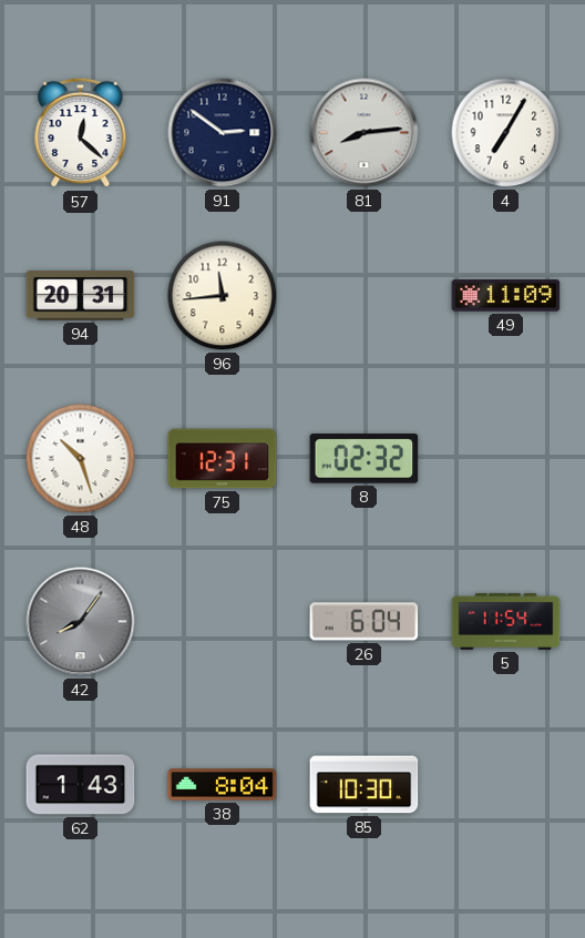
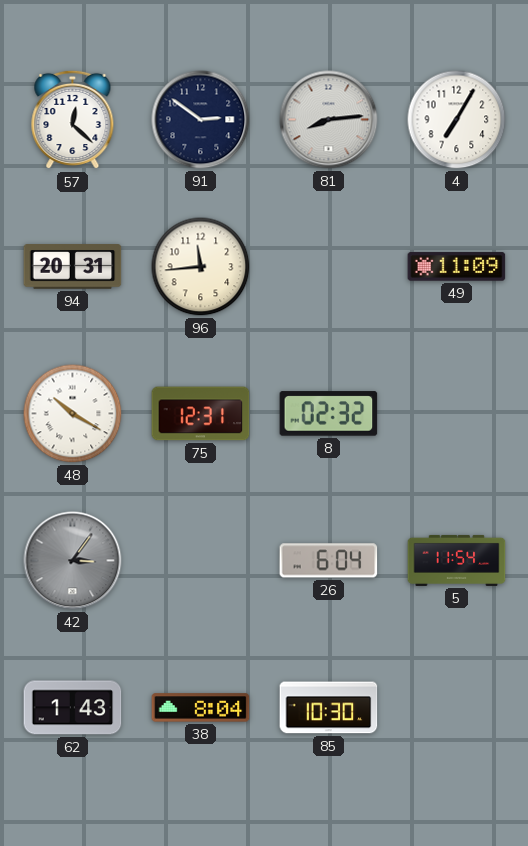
48: 10:27 -> 10:20 (73, 414)
42: 8:06 -> 3:06 (73, 561)
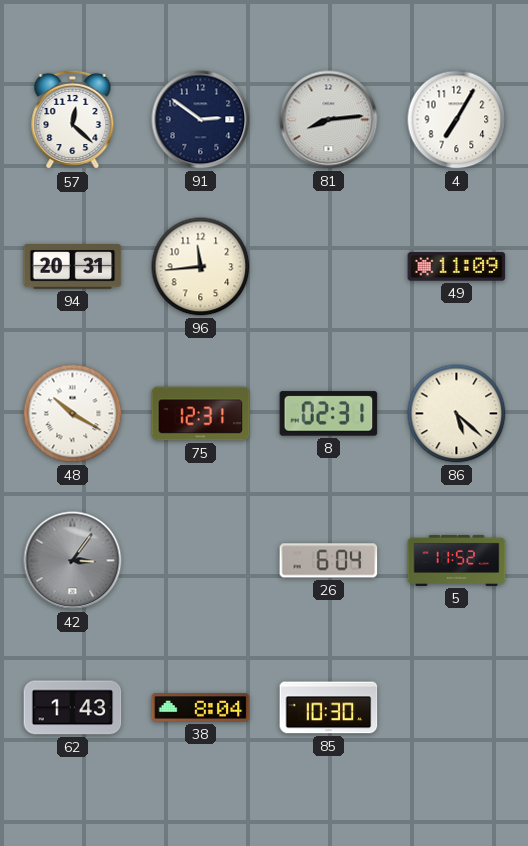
8: 02:32 -> 02:31 (329, 414)
86: none -> 5:22 (457, 414)
5: 11:54 -> 11:52 (457, 560)
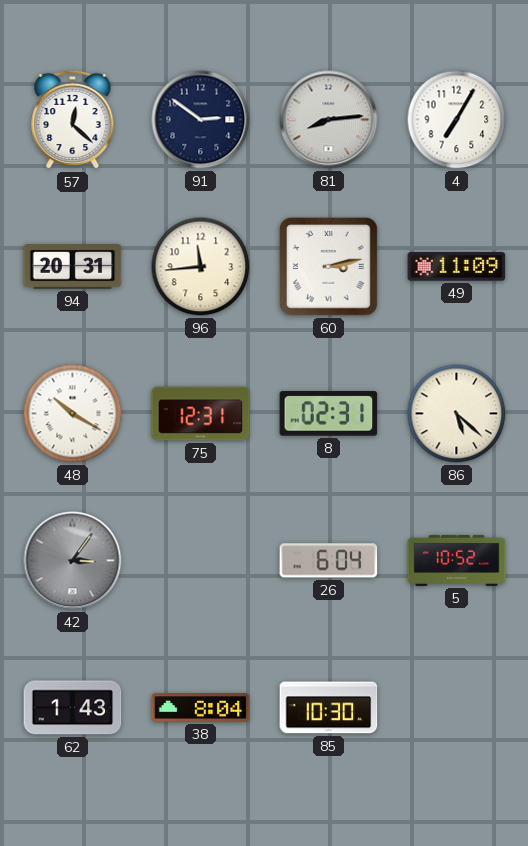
60: none -> 3:13 (329, 267)
5: 11:52 -> 10:52 (457, 560)
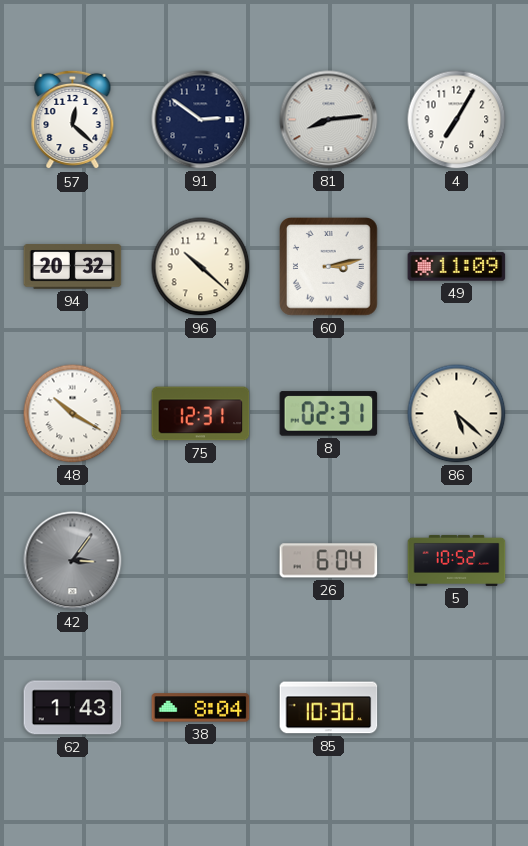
94: 20:31 -> 20:32 (73, 267)
96: 11:44 -> 10:22 (201, 267)
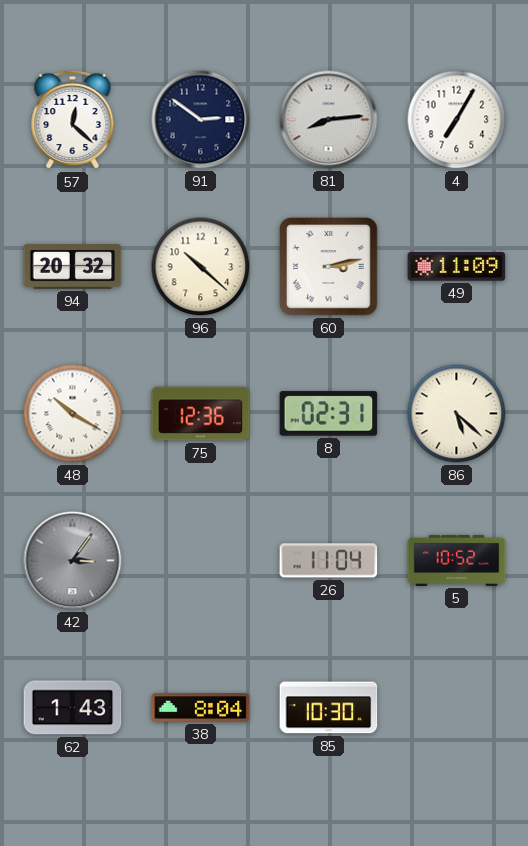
75: 12:31 -> 12:36 (201, 414)
26: 6:04 -> 11:04 (329, 561)
